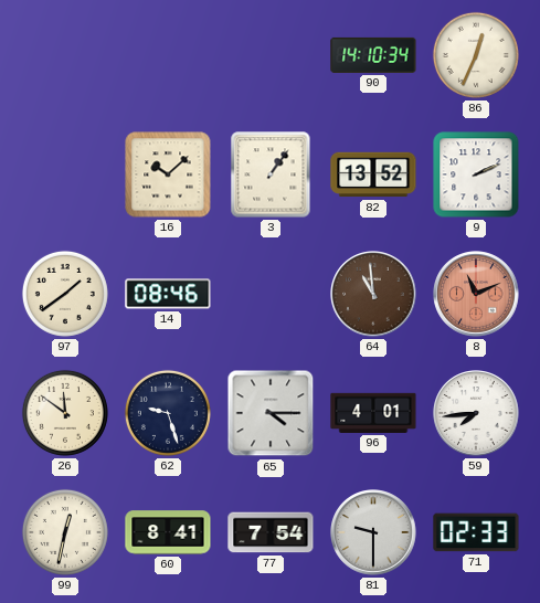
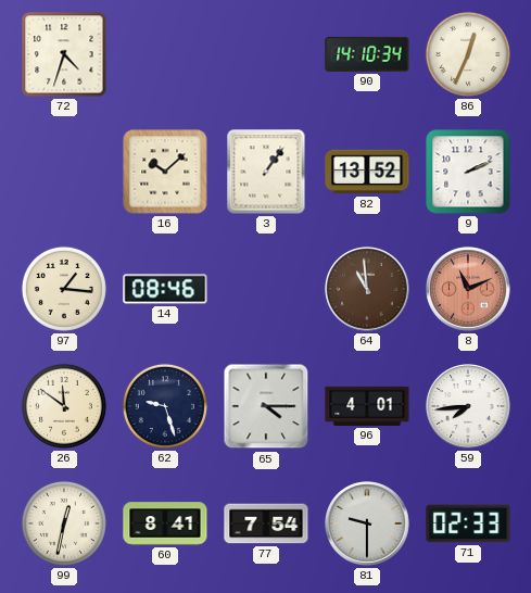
72: none -> 4:33 (64, 54)
97: 1:39 -> 1:16 (64, 289)
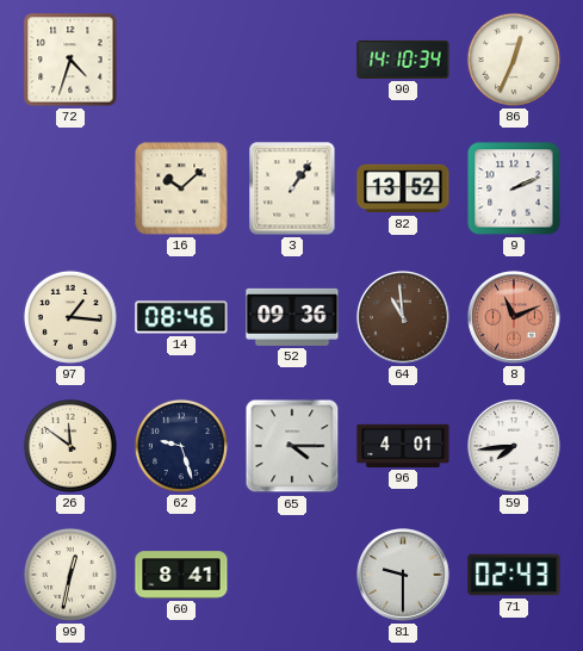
52: none -> 09:36 (292, 317)
77: 7:54 -> none (266, 523)
71: 02:33 -> 02:43 (514, 575)
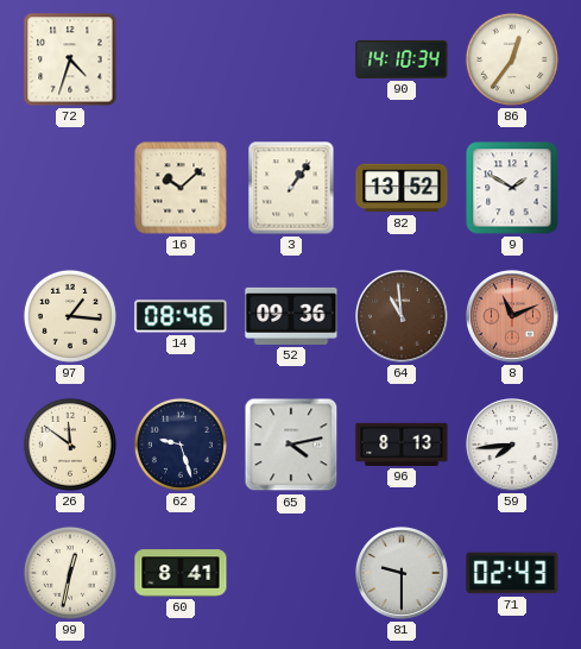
86: 12:34 -> 12:36 (512, 59)
9: 2:11 -> 1:50 (512, 188)
65: 4:15 -> 4:13 (291, 445)
96: 4:01 -> 8:13 (402, 445)
